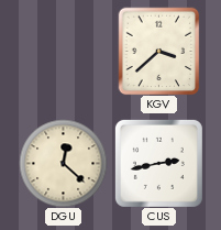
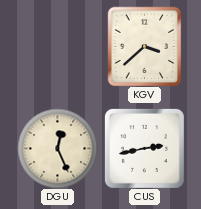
DGU: 12:22 -> 12:26 (57, 148)
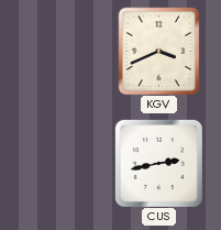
KGV: 3:38 -> 3:41 (159, 51)
DGU: 12:26 -> none (57, 148)
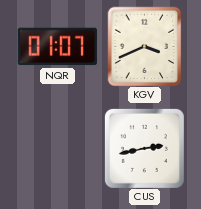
NQR: none -> 01:07 (57, 47)
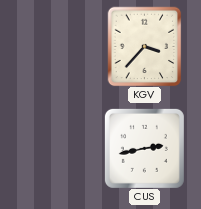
NQR: 01:07 -> none (57, 47)
KGV: 3:41 -> 3:37 (145, 46)
